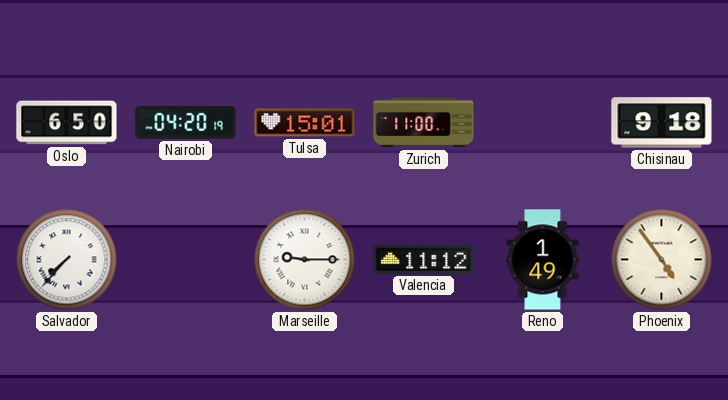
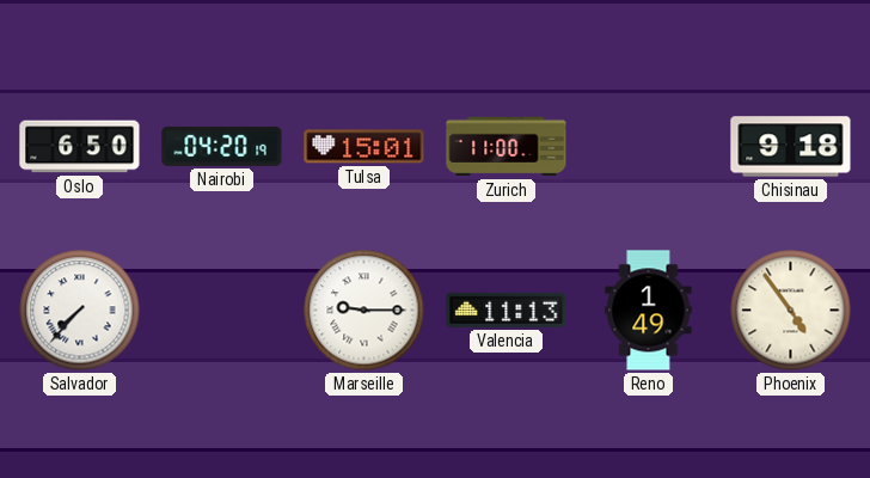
Valencia: 11:12 -> 11:13 (507, 310)
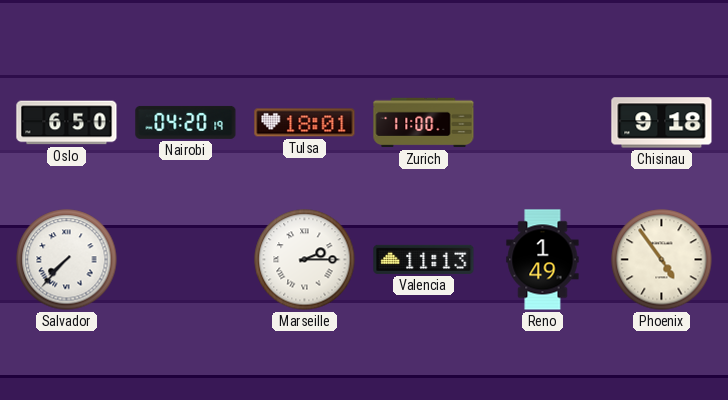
Tulsa: 15:01 -> 18:01 (305, 123)
Marseille: 9:15 -> 2:15 (305, 260)
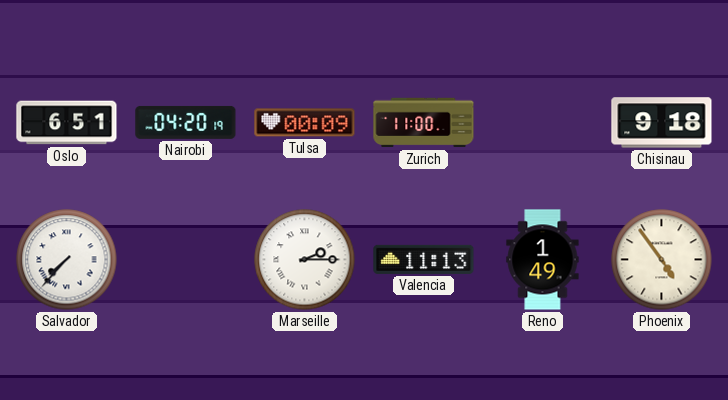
Oslo: 6:50 -> 6:51 (67, 123)
Tulsa: 18:01 -> 00:09 (305, 123)
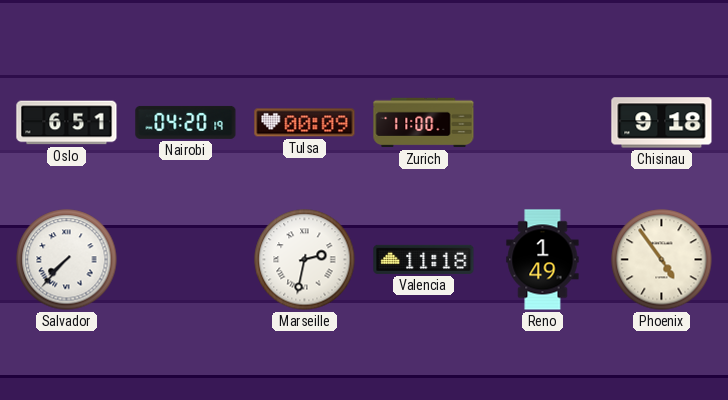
Marseille: 2:15 -> 2:32 (305, 260)
Valencia: 11:13 -> 11:18 (424, 259)
